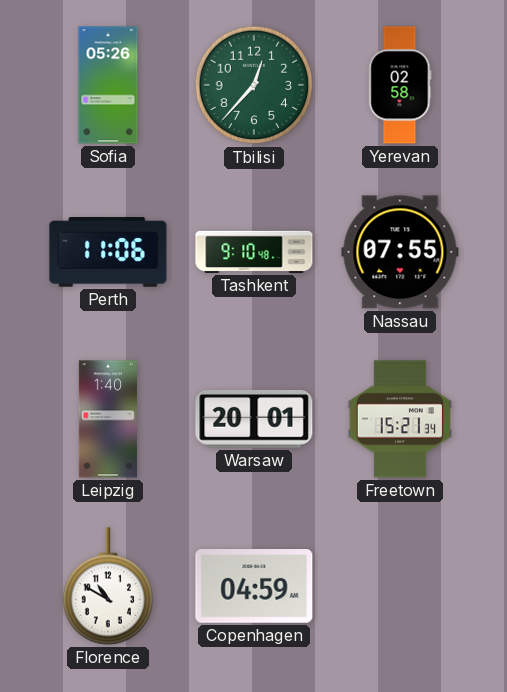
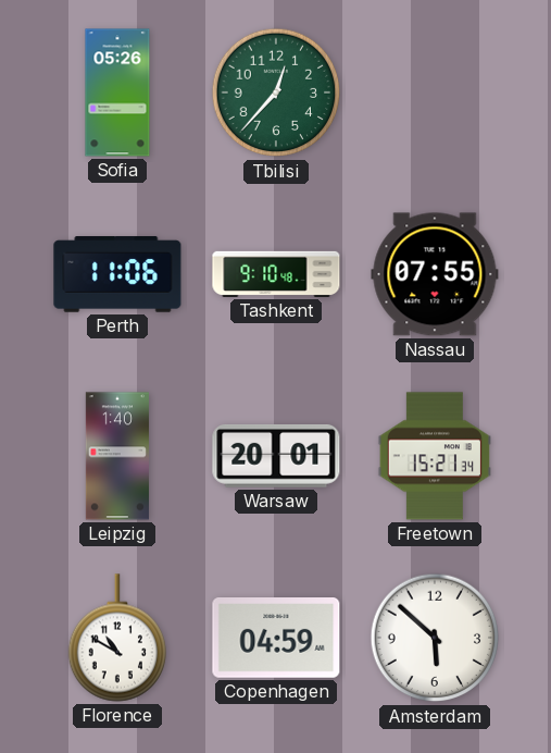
Yerevan: 02:58 -> none (400, 85)
Amsterdam: none -> 5:52 (435, 638)
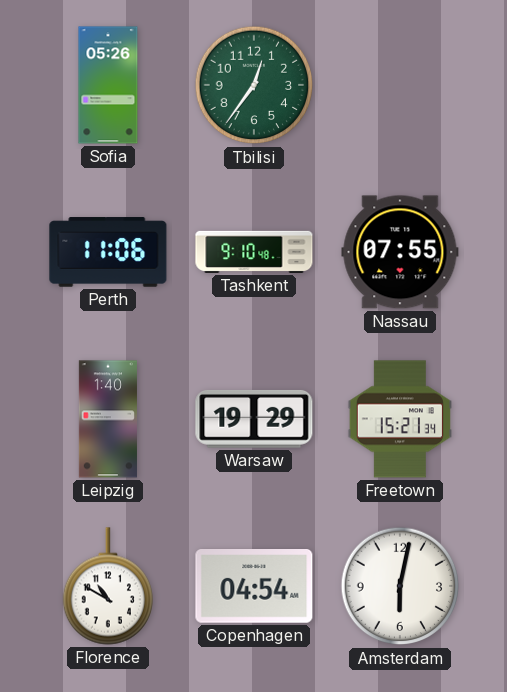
Tbilisi: 12:37 -> 12:36 (254, 85)
Warsaw: 20:01 -> 19:29 (254, 419)
Copenhagen: 04:59 -> 04:54 (254, 587)
Amsterdam: 5:52 -> 6:02 (400, 586)
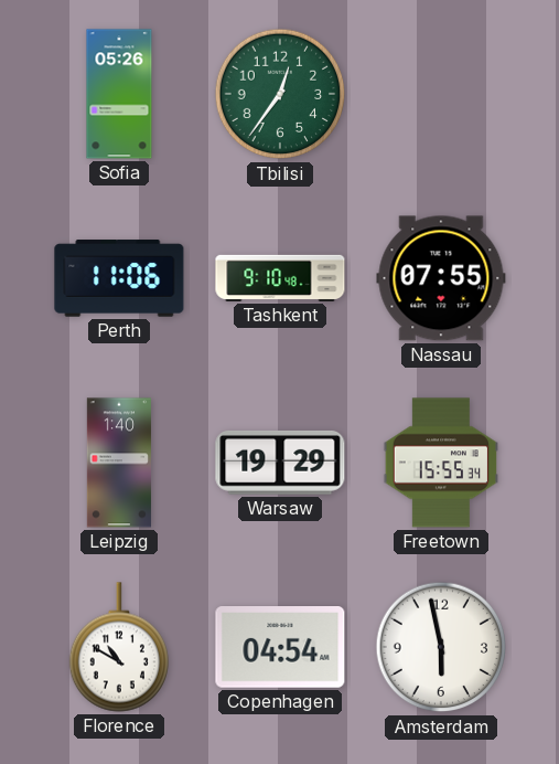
Freetown: 15:21 -> 15:55 (440, 463)
Amsterdam: 6:02 -> 5:58 (441, 647)
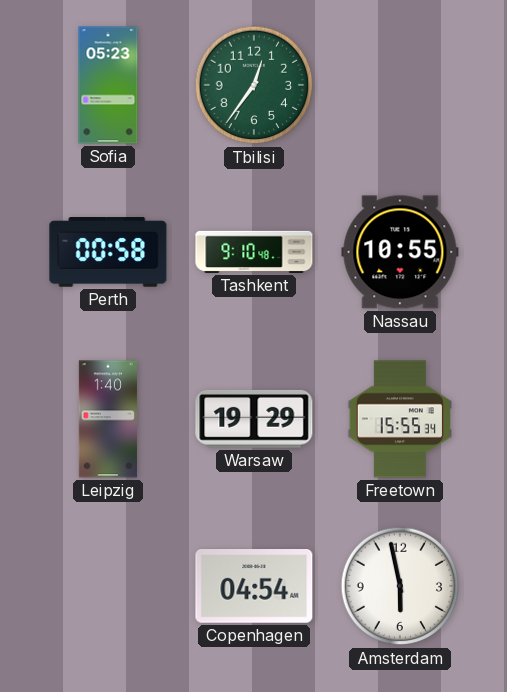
Sofia: 05:26 -> 05:23 (108, 85)
Perth: 11:06 -> 00:58 (108, 252)
Nassau: 07:55 -> 10:55 (400, 252)
Florence: 10:50 -> none (118, 647)
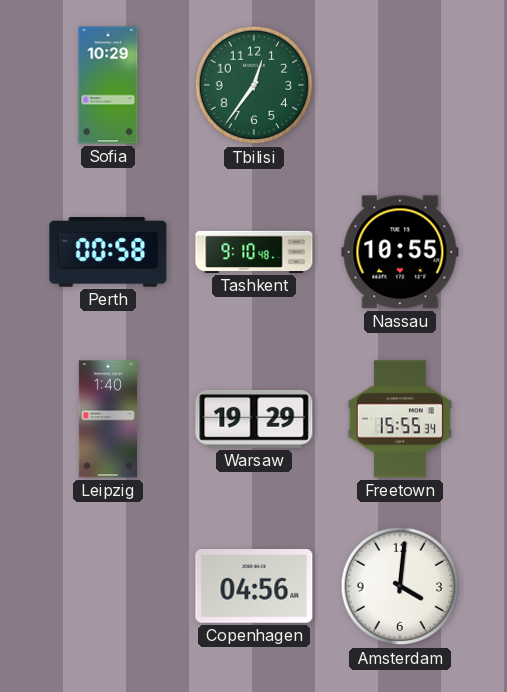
Sofia: 05:23 -> 10:29 (108, 85)
Copenhagen: 04:54 -> 04:56 (254, 587)
Amsterdam: 5:58 -> 4:01 (400, 586)
